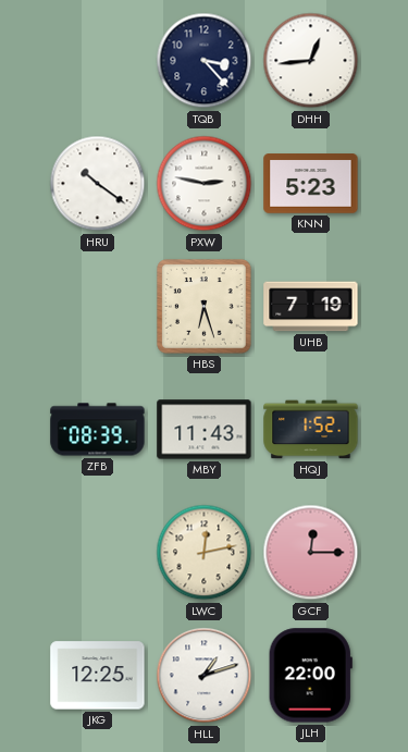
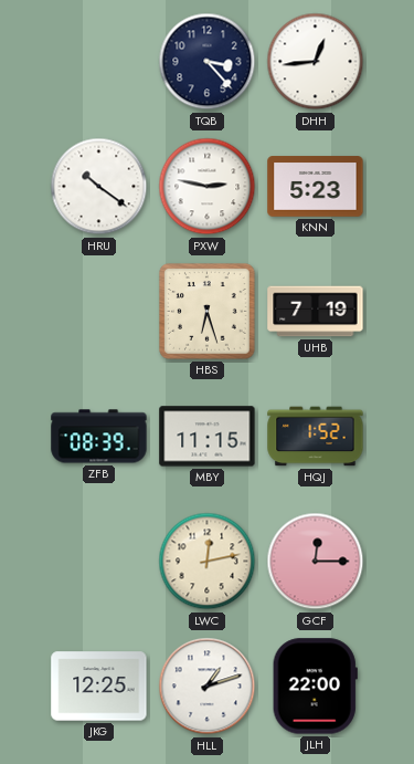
MBY: 11:43 -> 11:15 (208, 437)
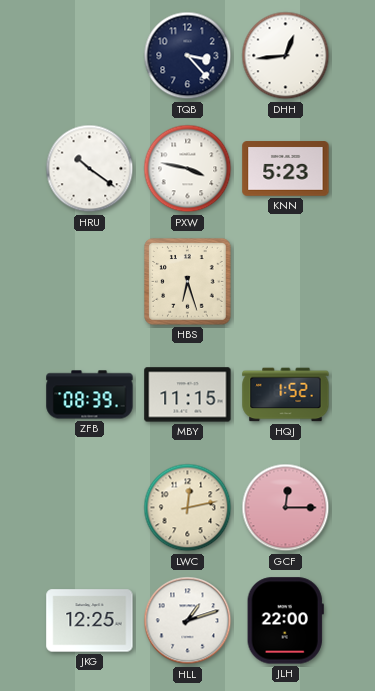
PXW: 2:47 -> 3:47 (188, 169)
UHB: 7:19 -> none (316, 312)
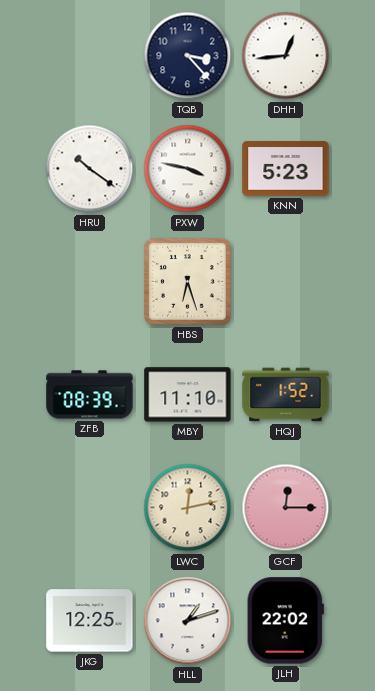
MBY: 11:15 -> 11:10 (188, 395)
JLH: 22:00 -> 22:02 (285, 621)
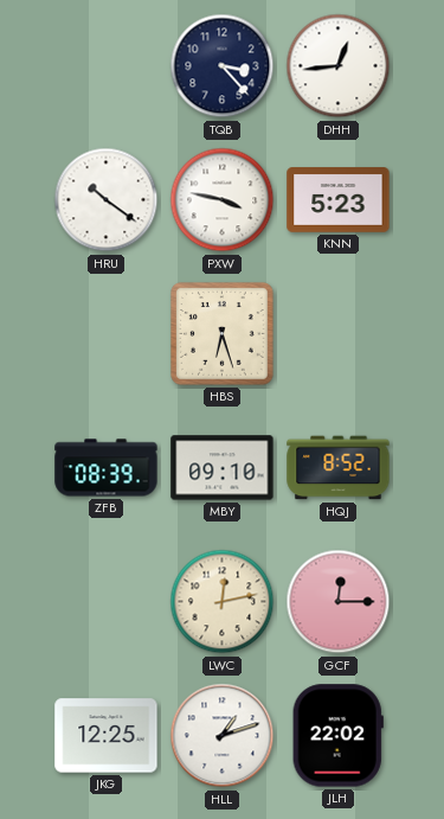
MBY: 11:10 -> 09:10 (223, 468)
HQJ: 1:52 -> 8:52 (339, 468)
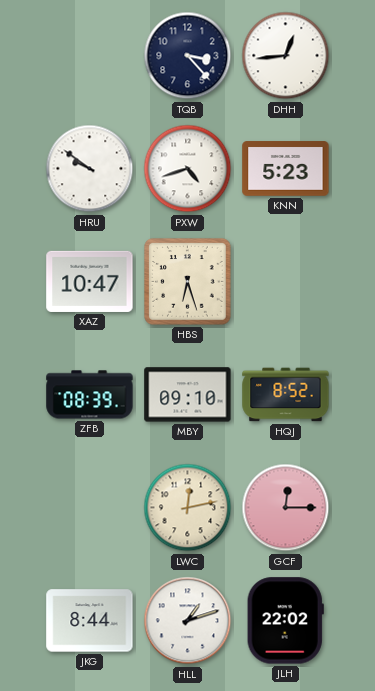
HRU: 10:21 -> 9:51 (90, 169)
PXW: 3:47 -> 4:42 (188, 169)
XAZ: none -> 10:47 (90, 281)
JKG: 12:25 -> 8:44 (90, 621)
